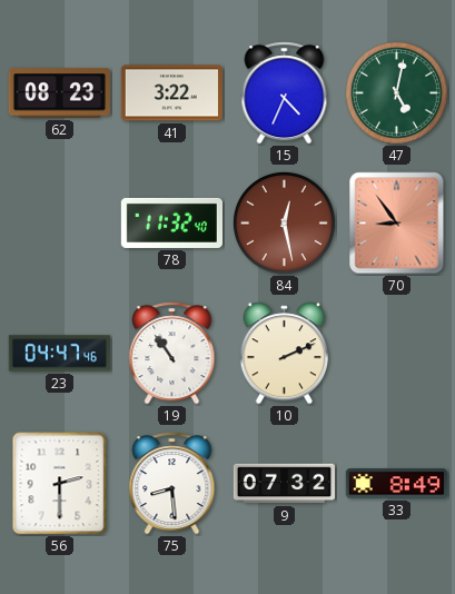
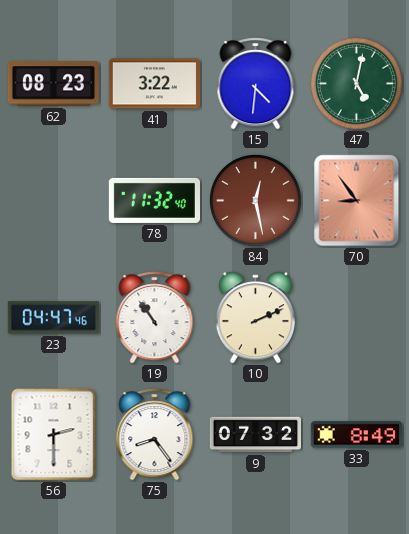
15: 4:34 -> 4:31 (256, 84)
75: 8:29 -> 8:24 (155, 435)
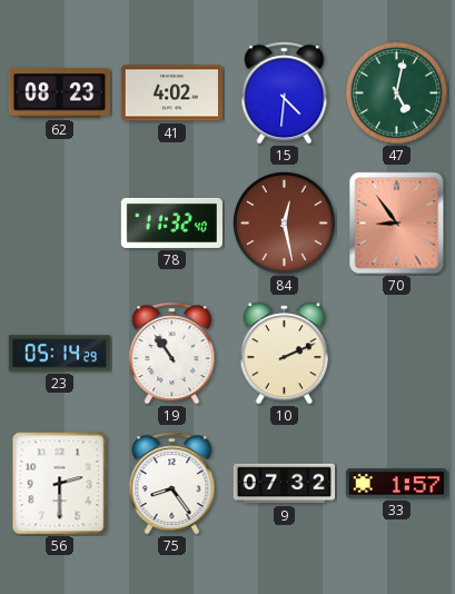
41: 3:22 -> 4:02 (171, 93)
23: 04:47 -> 05:14 (59, 354)
33: 8:49 -> 1:57 (396, 484)
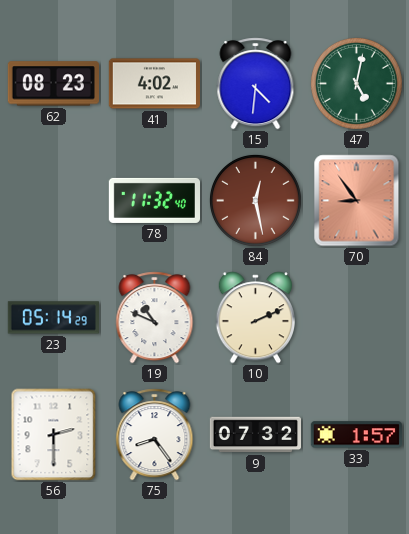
19: 10:54 -> 10:49 (155, 318)
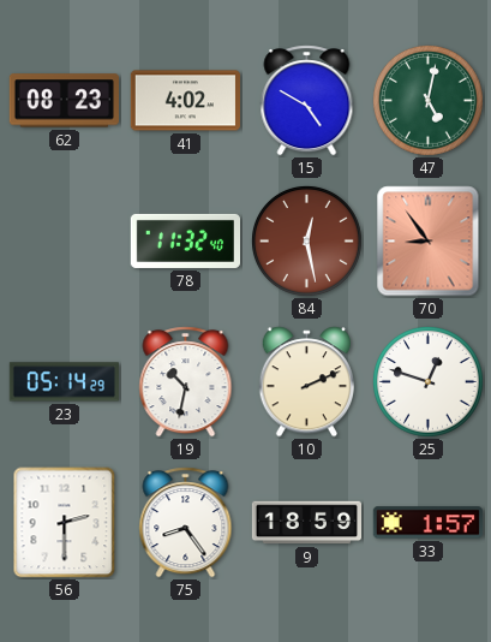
15: 4:31 -> 4:50 (307, 101)
19: 10:49 -> 10:32 (186, 382)
25: none -> 12:48 (429, 382)
9: 07:32 -> 18:59 (306, 523)
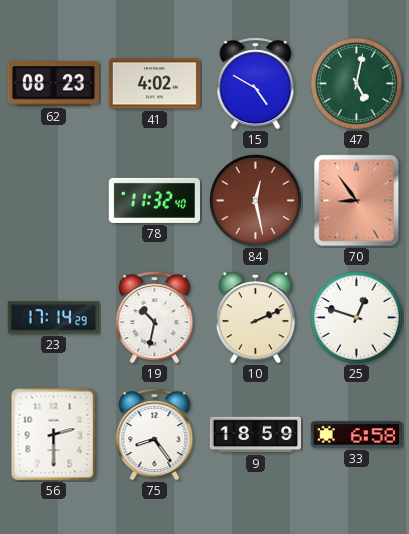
23: 05:14 -> 17:14 (53, 318)
33: 1:57 -> 6:58 (356, 435)
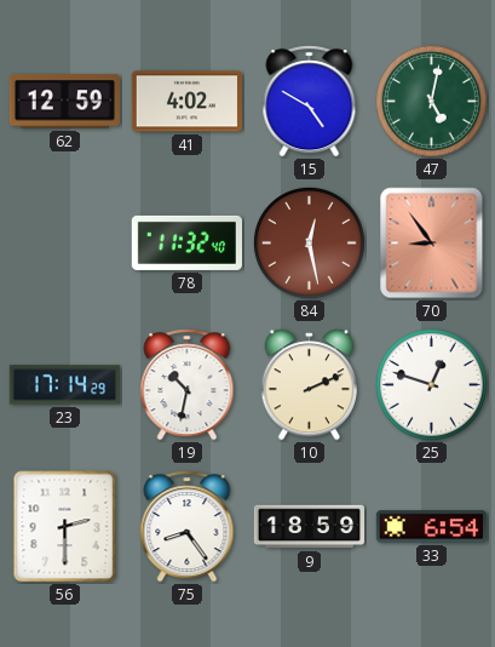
62: 08:23 -> 12:59 (64, 102)
33: 6:58 -> 6:54 (431, 527)
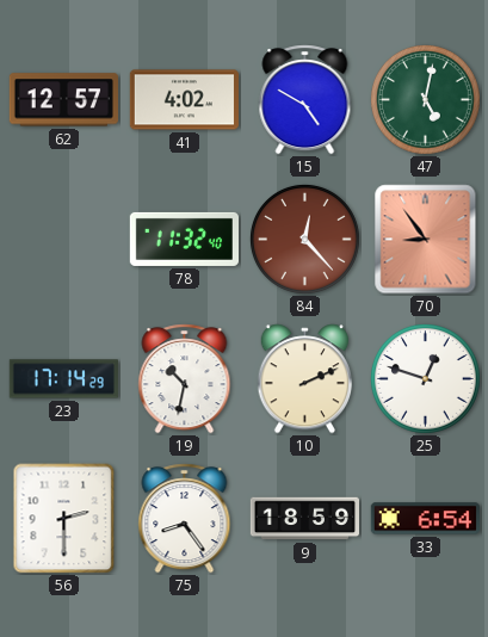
62: 12:59 -> 12:57 (63, 100)
84: 12:28 -> 12:23 (305, 240)
